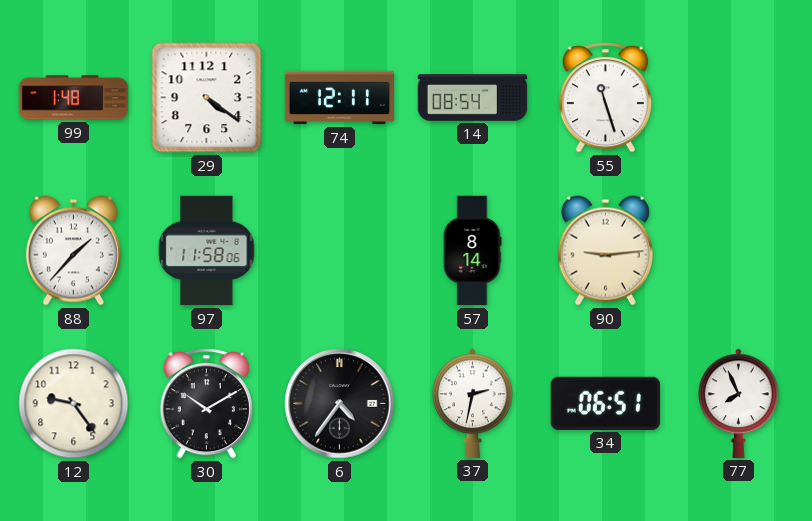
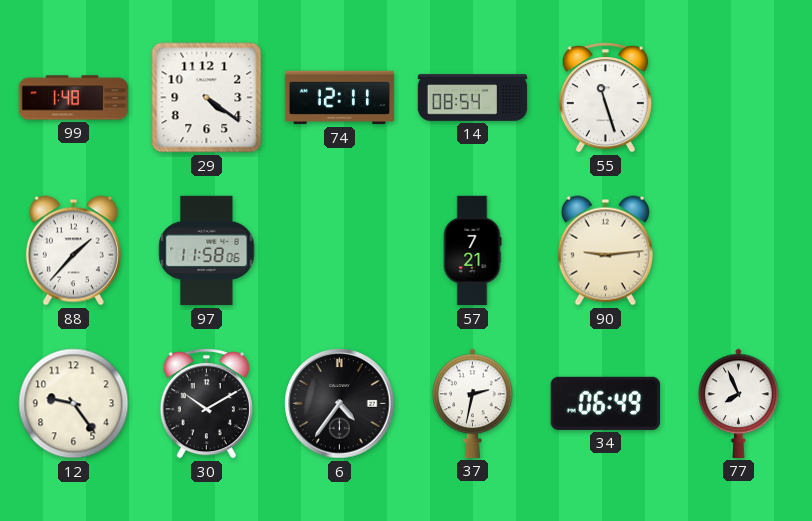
57: 8:14 -> 7:21 (472, 251)
34: 06:51 -> 06:49 (605, 403)
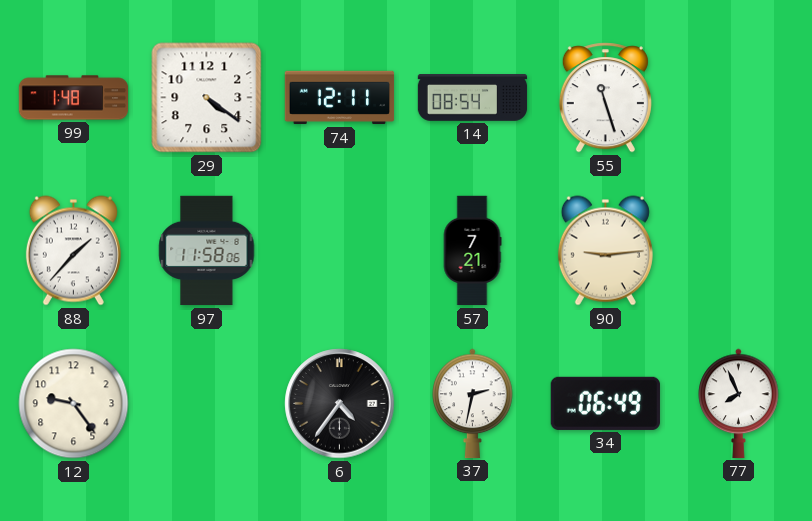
30: 10:10 -> none (206, 404)
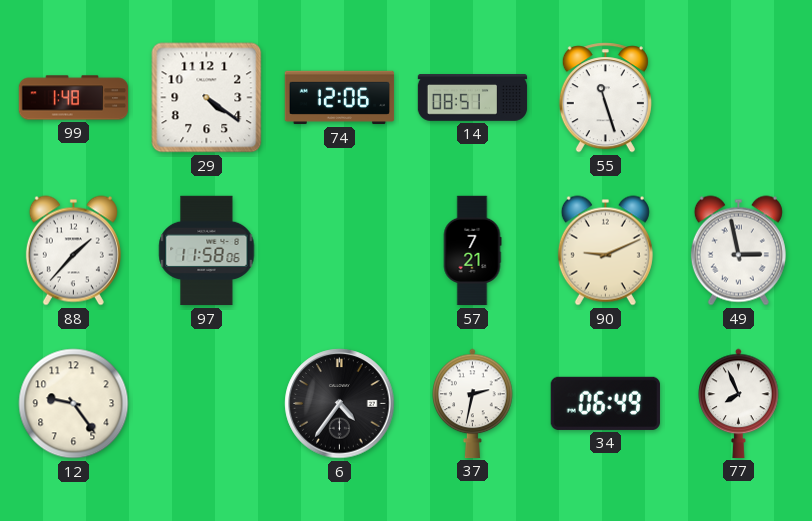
74: 12:11 -> 12:06 (340, 98)
14: 08:54 -> 08:51 (473, 98)
90: 9:14 -> 9:11 (605, 251)
49: none -> 2:58 (738, 251)
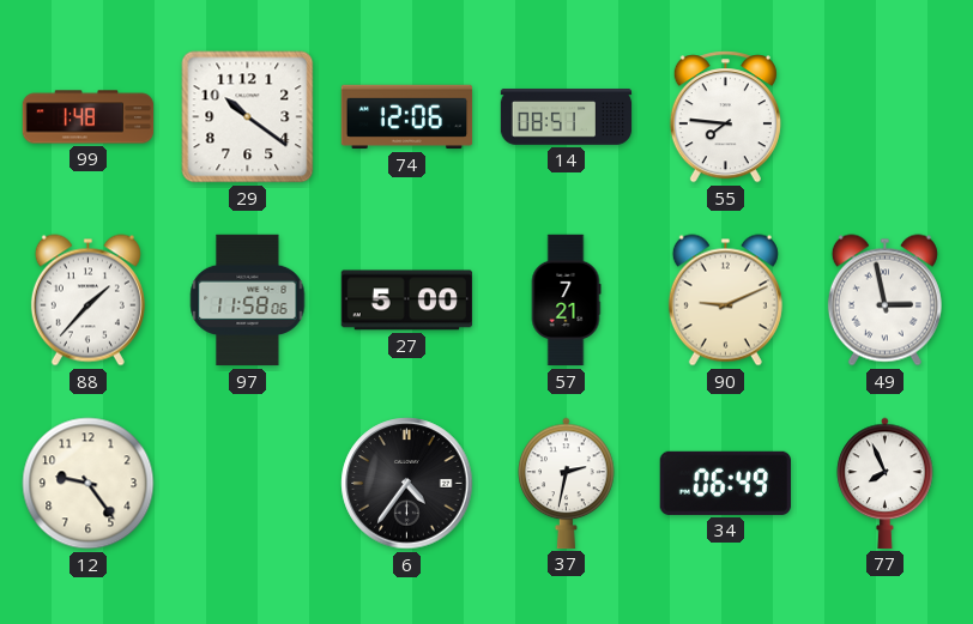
29: 4:21 -> 10:21 (248, 117)
55: 11:27 -> 7:46 (725, 117)
27: none -> 5:00 (406, 301)
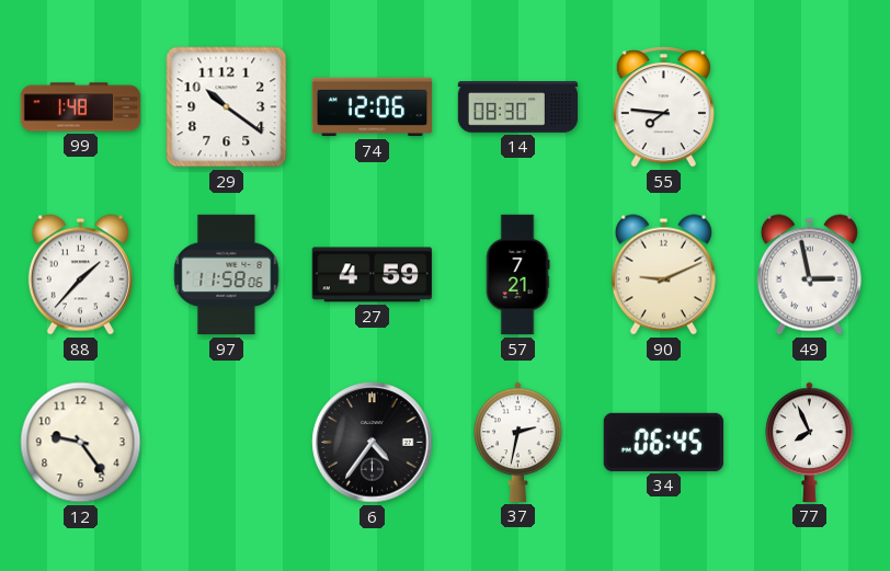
14: 08:51 -> 08:30 (518, 107)
27: 5:00 -> 4:59 (372, 275)
34: 06:49 -> 06:45 (663, 442)
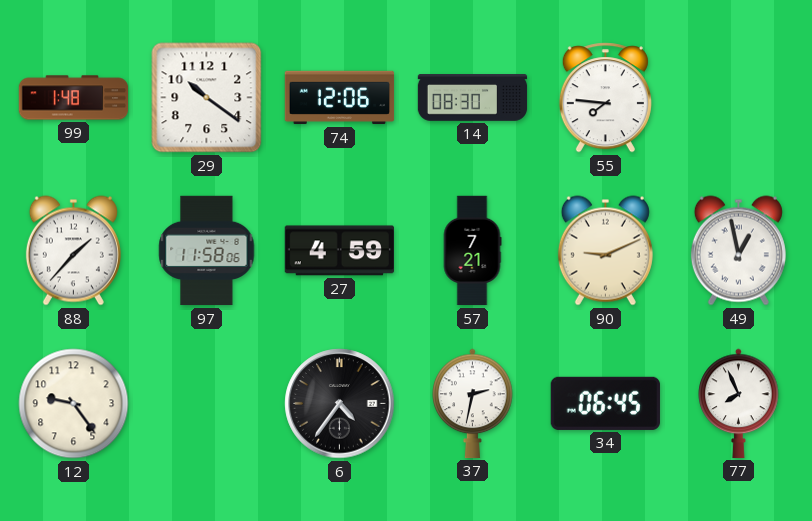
49: 2:58 -> 12:58 (738, 251)
